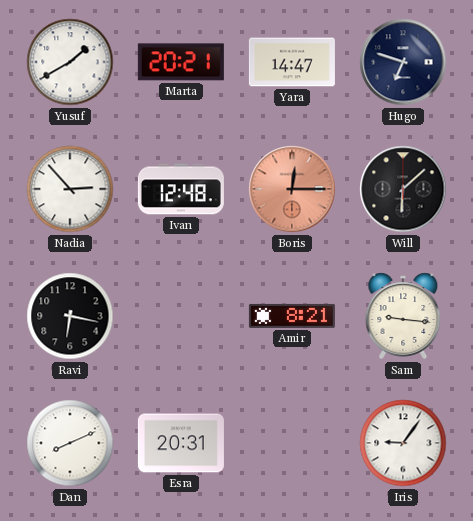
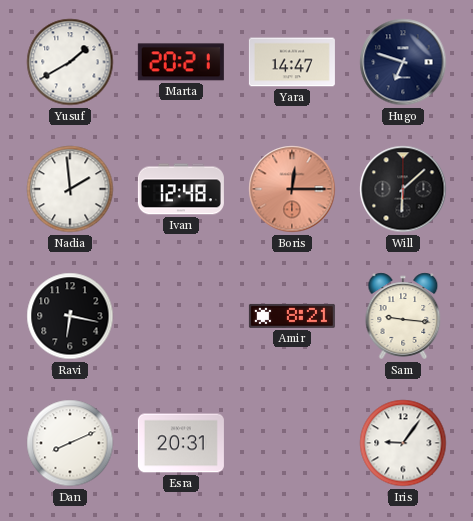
Nadia: 2:53 -> 1:59 (70, 189)
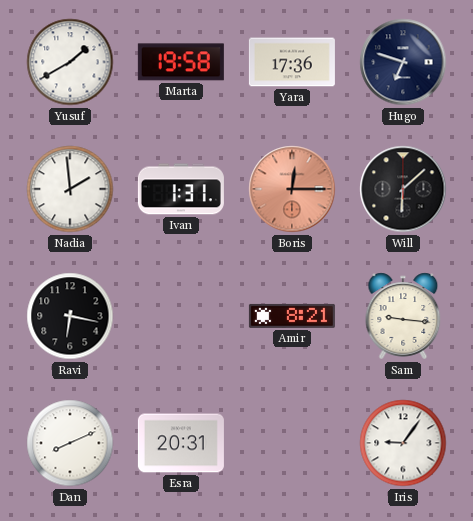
Marta: 20:21 -> 19:58 (181, 62)
Yara: 14:47 -> 17:36 (292, 62)
Ivan: 12:48 -> 1:31 (181, 189)
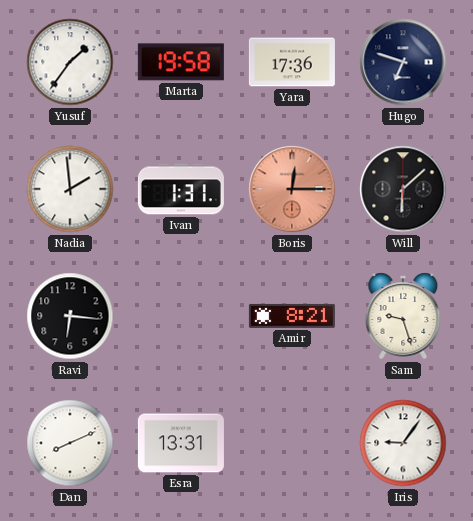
Yusuf: 1:40 -> 1:36 (70, 62)
Ravi: 6:17 -> 6:16 (70, 316)
Sam: 9:16 -> 9:27 (403, 316)
Esra: 20:31 -> 13:31 (181, 443)
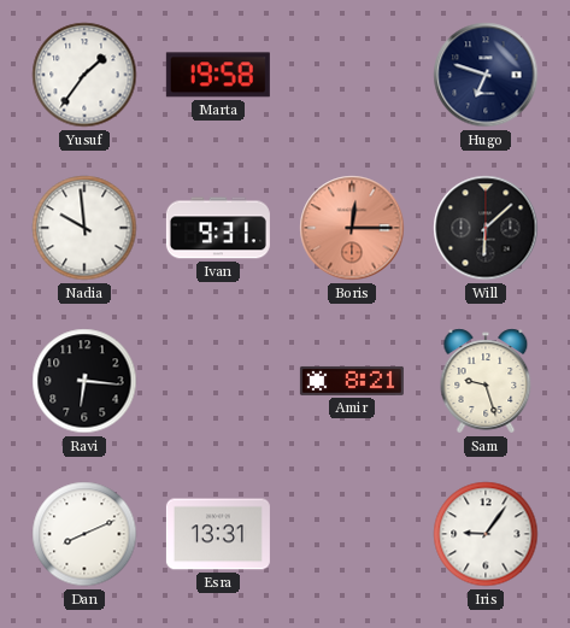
Yara: 17:36 -> none (292, 62)
Nadia: 1:59 -> 9:59 (84, 228)
Ivan: 1:31 -> 9:31 (218, 228)
